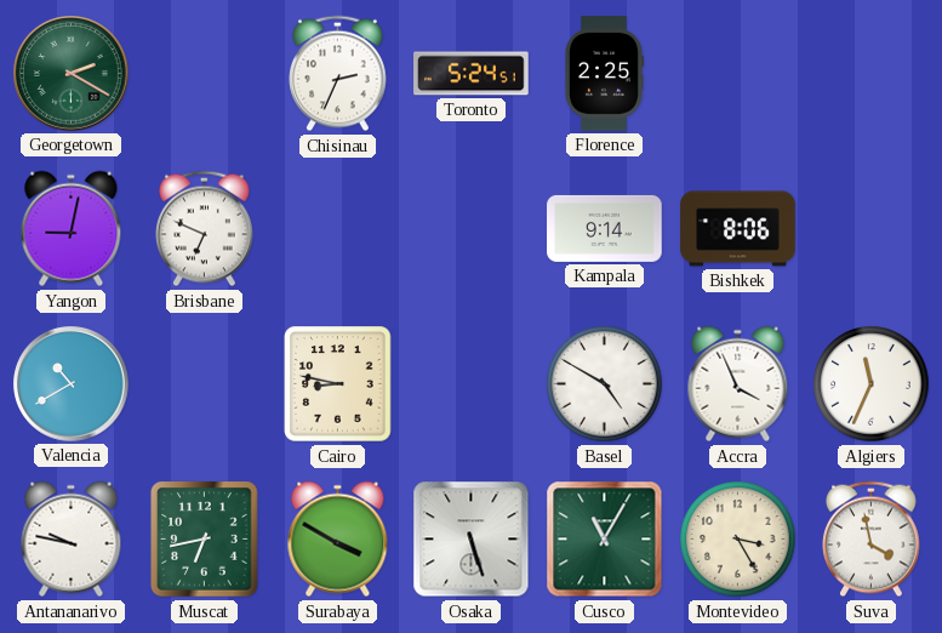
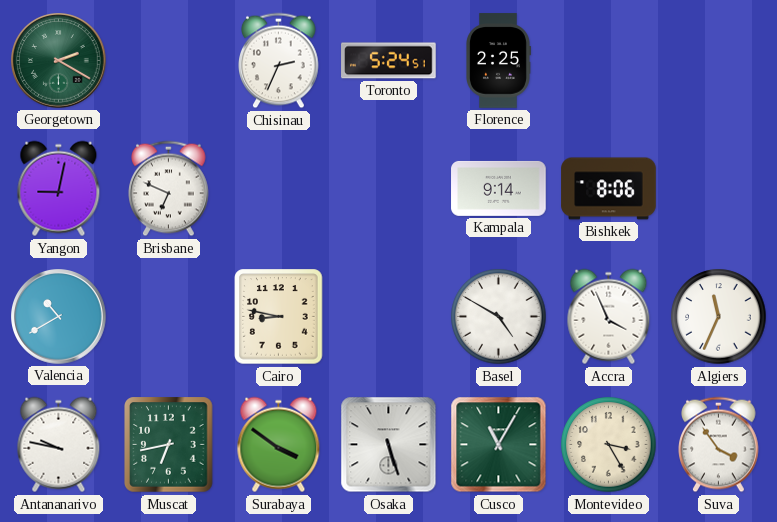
Surabaya: 3:50 -> 3:51 (279, 445)
Suva: 3:58 -> 3:54 (719, 445)
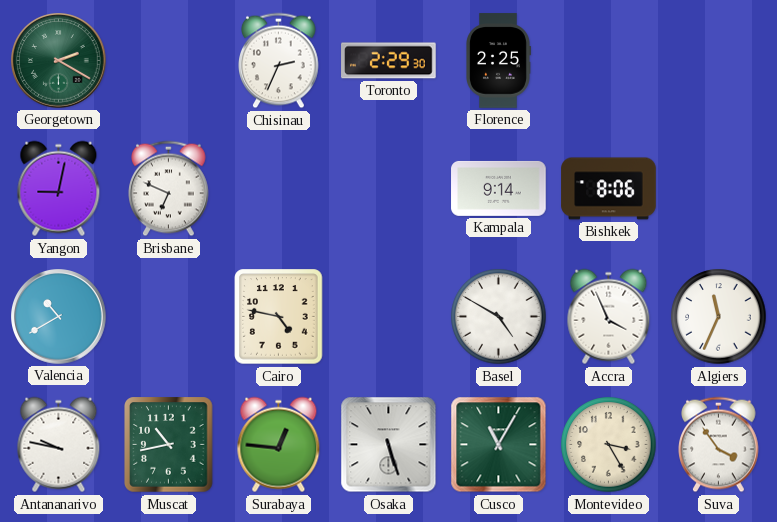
Toronto: 5:24 -> 2:29 (389, 61)
Cairo: 8:47 -> 4:47 (279, 317)
Muscat: 6:43 -> 10:43 (169, 445)
Surabaya: 3:51 -> 12:46 (279, 445)
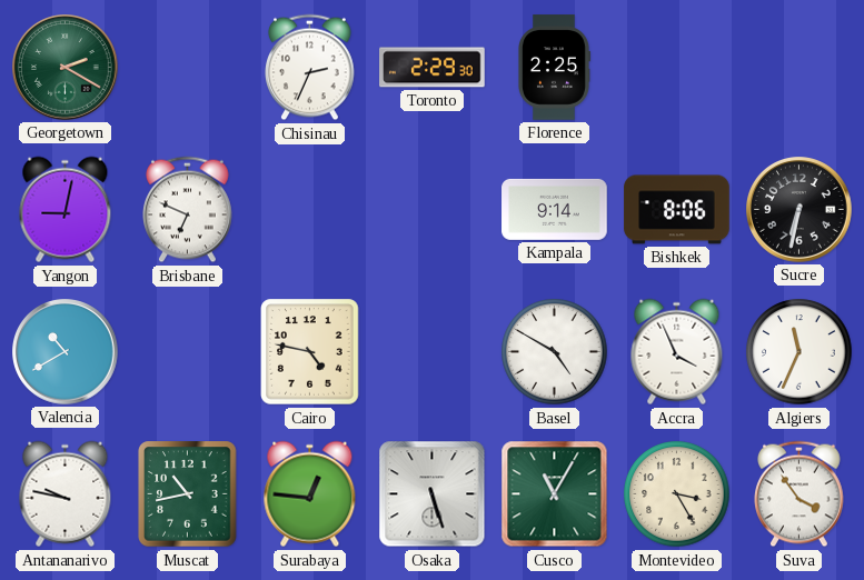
Sucre: none -> 6:32 (800, 210)
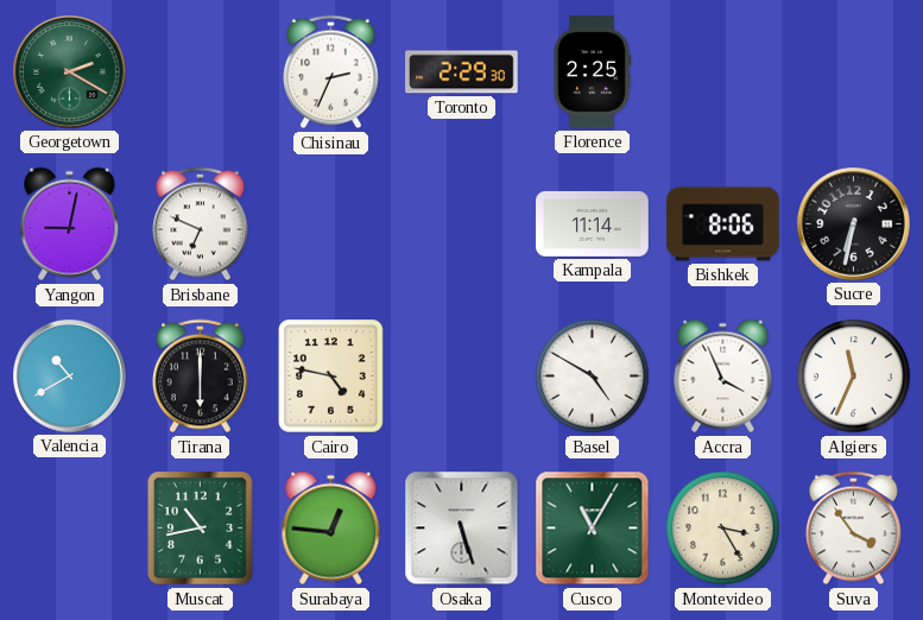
Kampala: 9:14 -> 11:14 (593, 223)
Tirana: none -> 6:00 (201, 377)
Antananarivo: 9:47 -> none (66, 494)
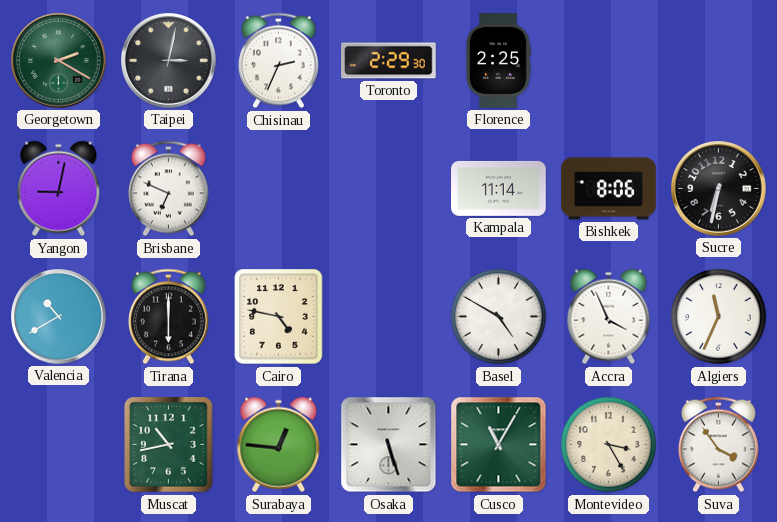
Taipei: none -> 3:02 (169, 61)
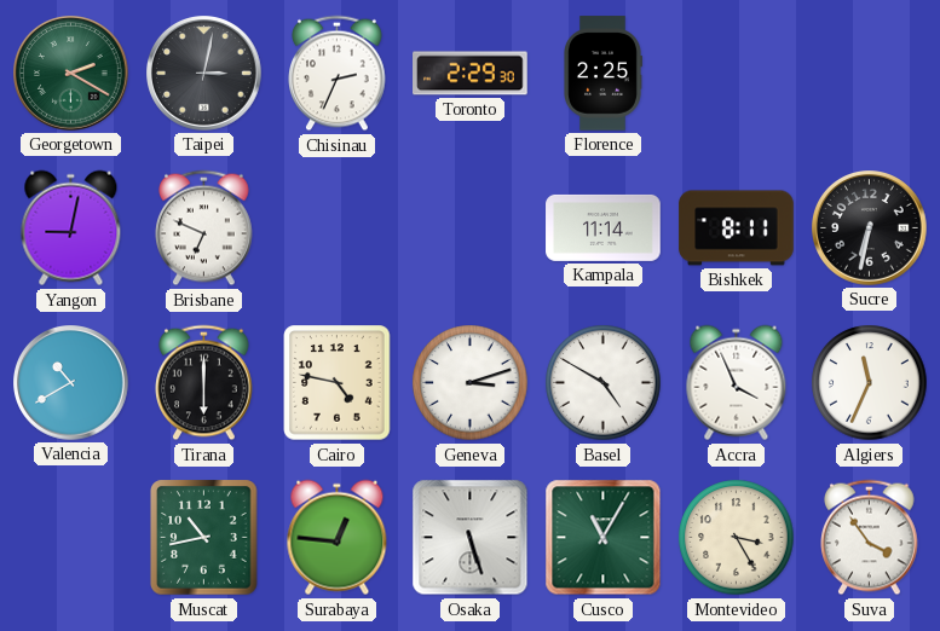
Bishkek: 8:06 -> 8:11 (737, 228)
Geneva: none -> 3:12 (471, 383)
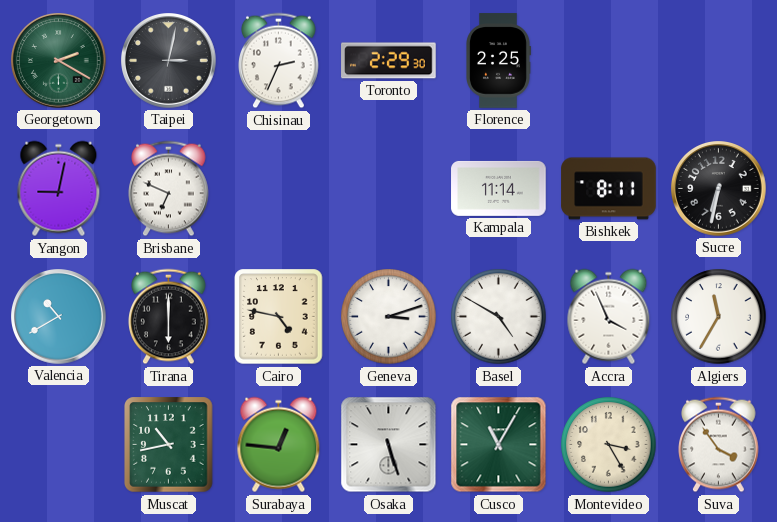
Algiers: 11:34 -> 11:35 (719, 317)
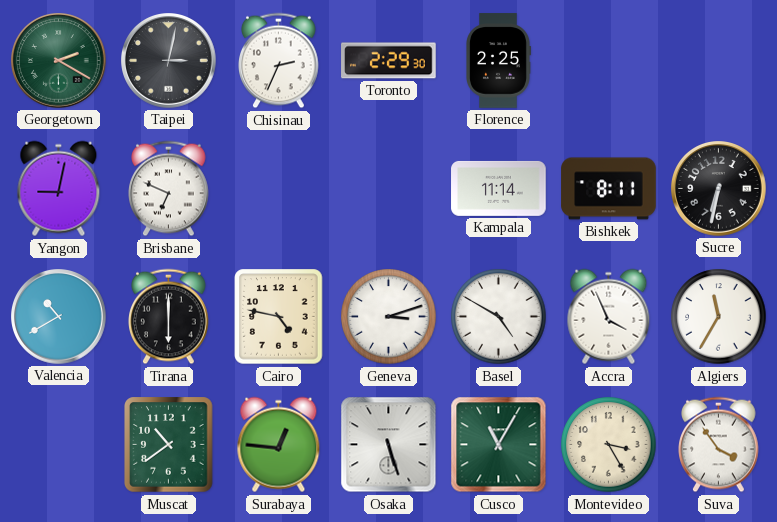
Muscat: 10:43 -> 10:39 (169, 445)
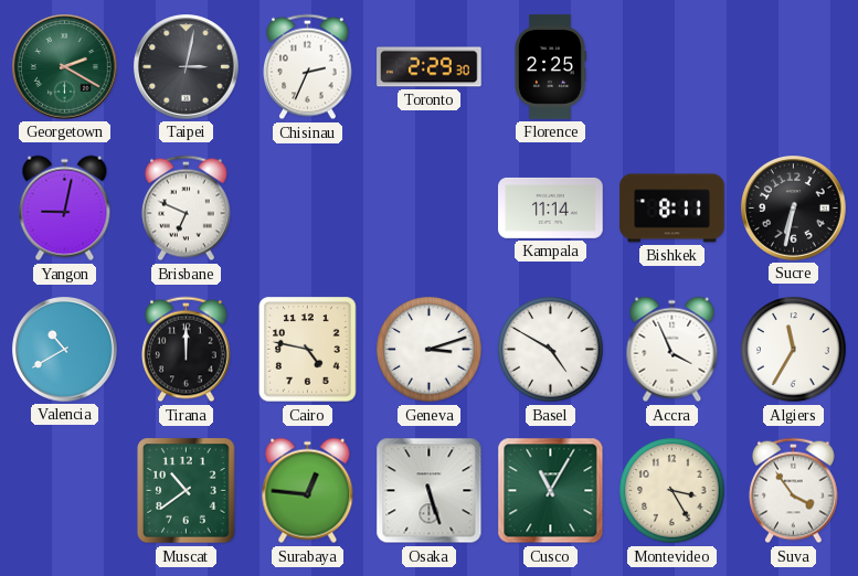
Tirana: 6:00 -> 12:00 (187, 350)
